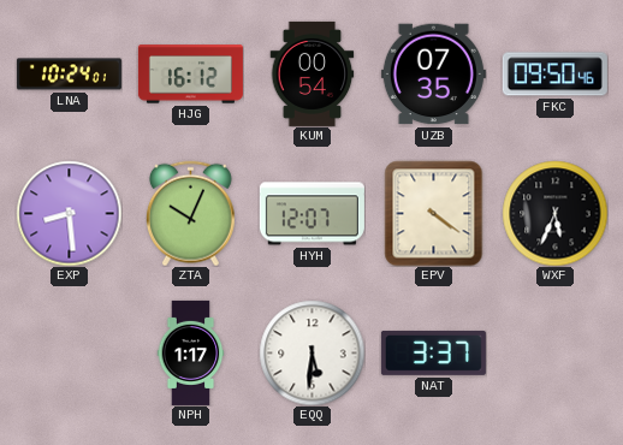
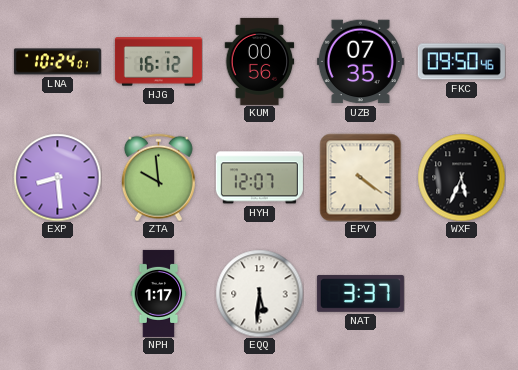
KUM: 00:54 -> 00:56 (260, 61)
ZTA: 10:04 -> 9:59 (158, 177)
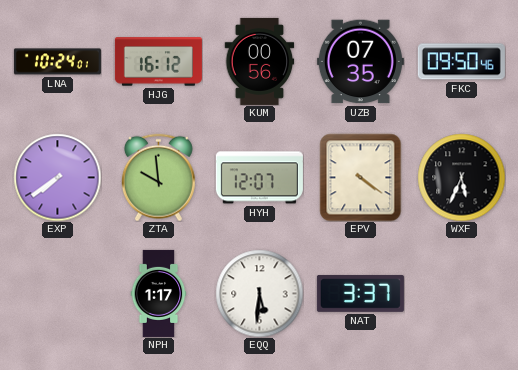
EXP: 8:29 -> 7:39 (57, 177)
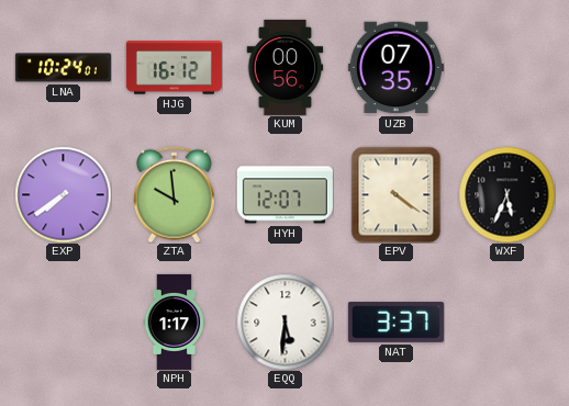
FKC: 09:50 -> none (461, 62)
